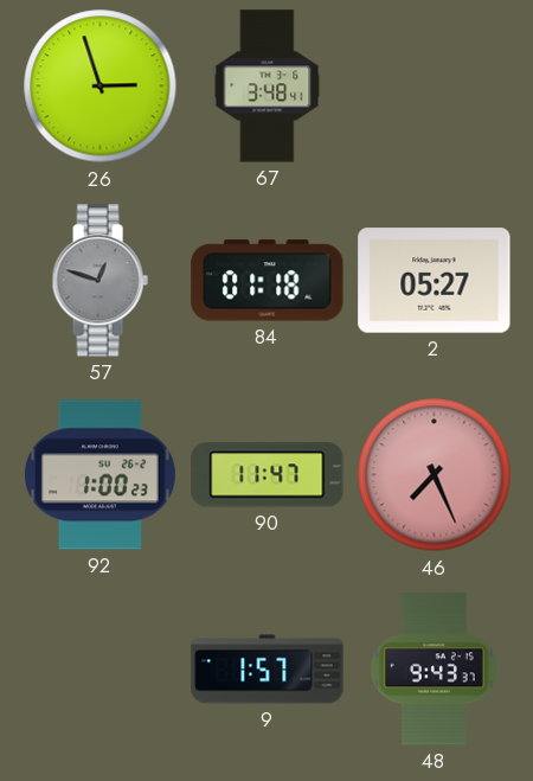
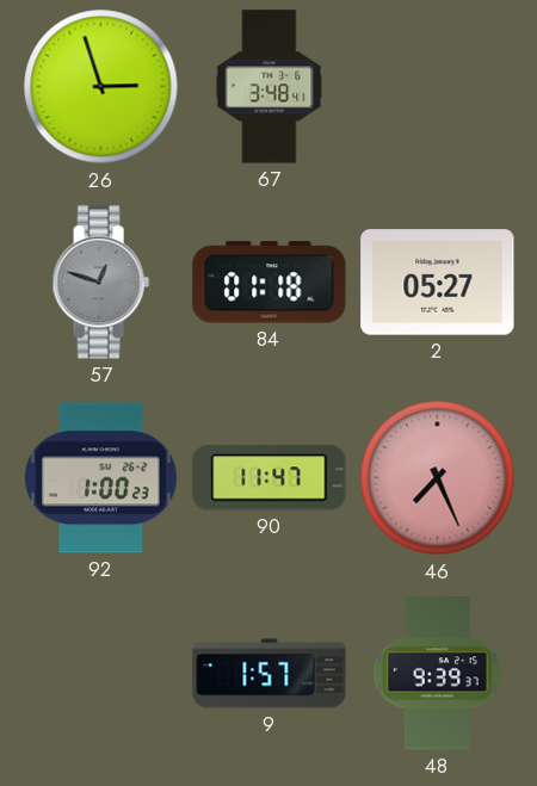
48: 9:43 -> 9:39 (437, 674)
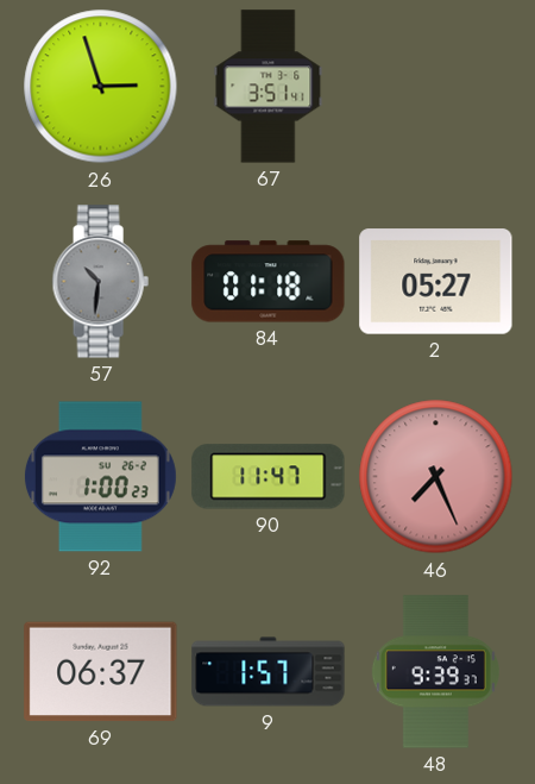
67: 3:48 -> 3:51 (269, 87)
57: 12:48 -> 10:31 (100, 282)
69: none -> 06:37 (101, 672)
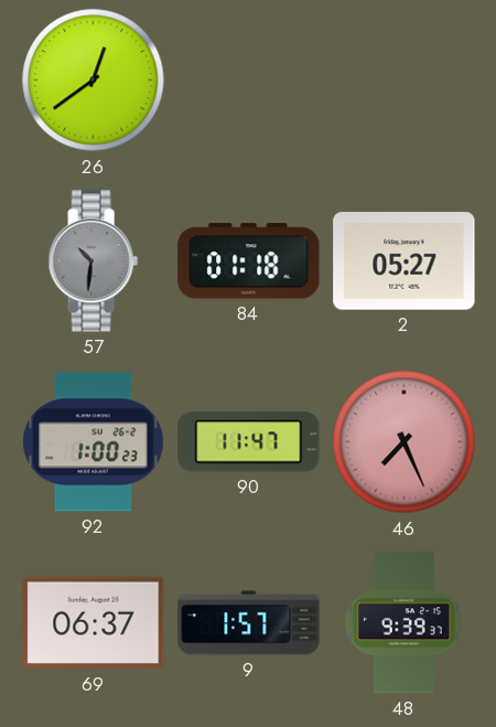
26: 2:57 -> 12:39 (94, 81)
67: 3:51 -> none (269, 87)
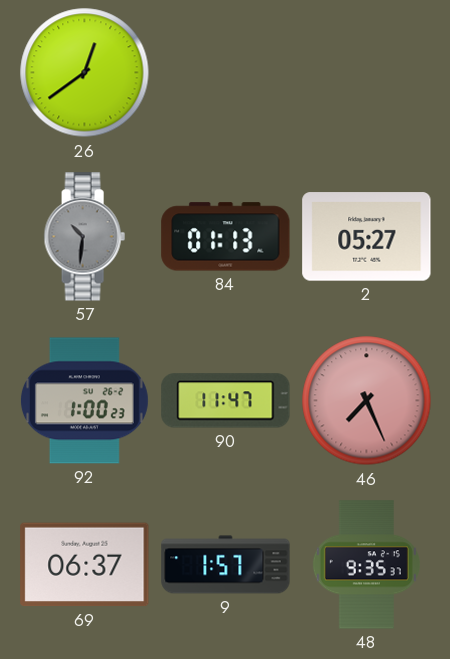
84: 01:18 -> 01:13 (226, 237)
48: 9:39 -> 9:35 (366, 565)
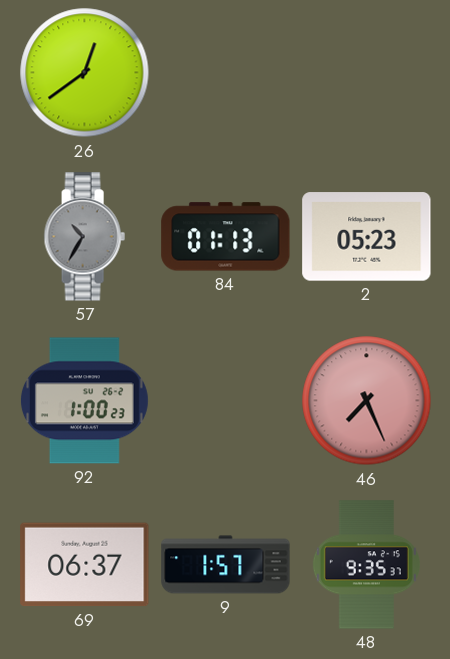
57: 10:31 -> 10:35 (84, 237)
2: 05:27 -> 05:23 (367, 237)
90: 11:47 -> none (226, 401)
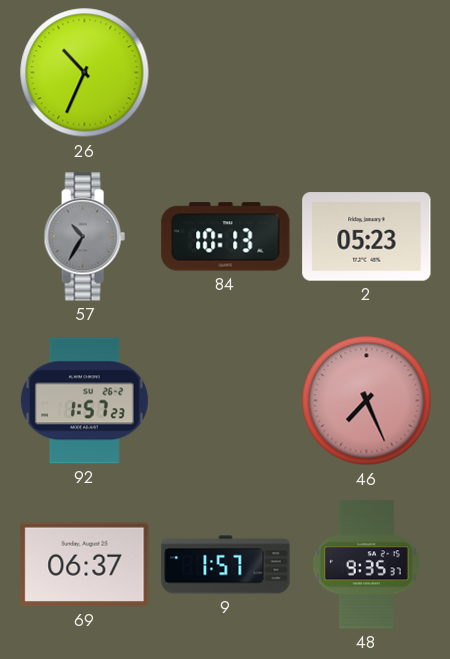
26: 12:39 -> 10:34 (85, 73)
84: 01:13 -> 10:13 (226, 237)
92: 1:00 -> 1:57 (84, 401)
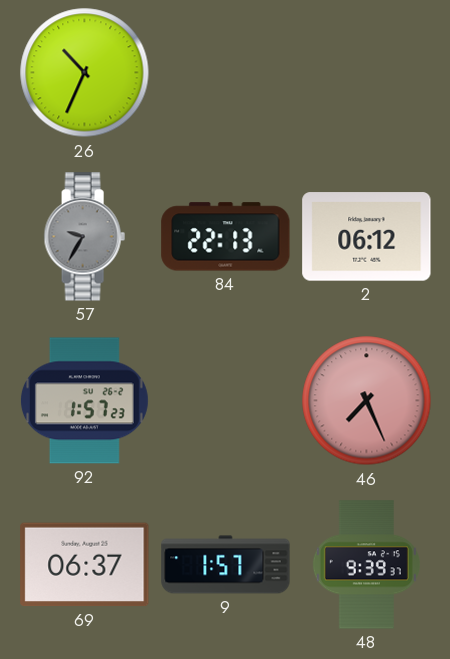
57: 10:35 -> 9:35 (84, 237)
84: 10:13 -> 22:13 (226, 237)
2: 05:23 -> 06:12 (367, 237)
48: 9:35 -> 9:39 (366, 565)
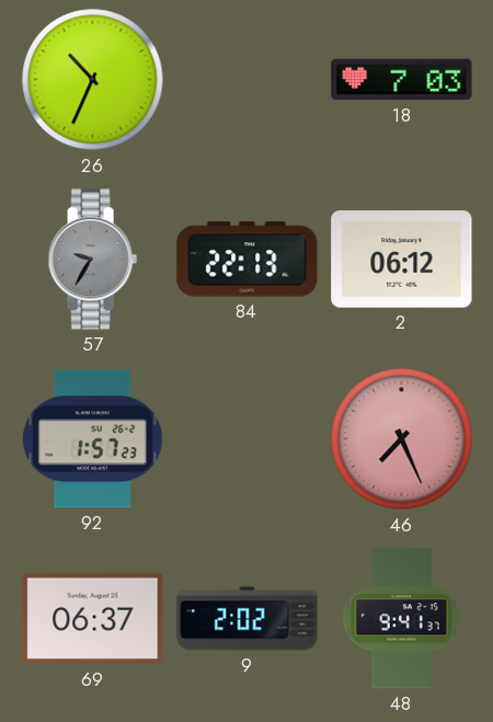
18: none -> 7:03 (402, 80)
9: 1:57 -> 2:02 (248, 619)
48: 9:39 -> 9:41 (401, 619)
